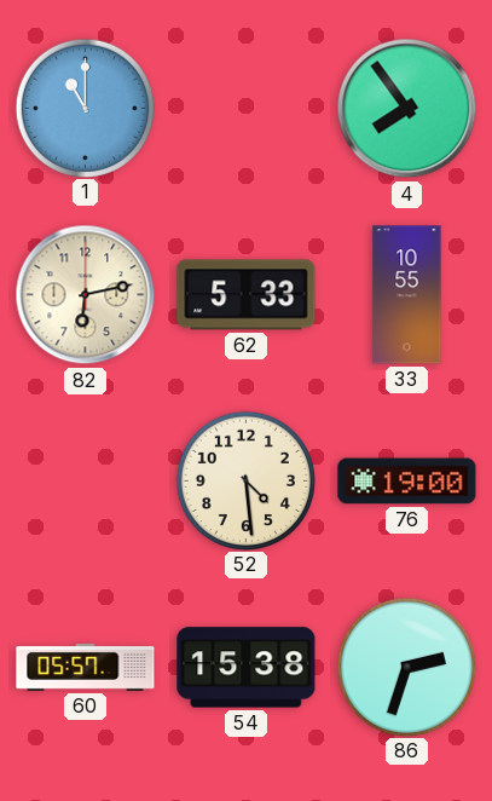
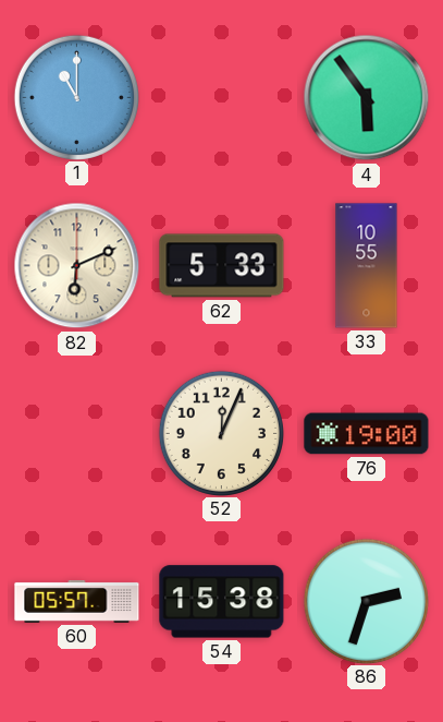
4: 7:54 -> 5:54 (367, 98)
82: 6:13 -> 6:11 (77, 266)
52: 4:29 -> 12:04 (221, 433)
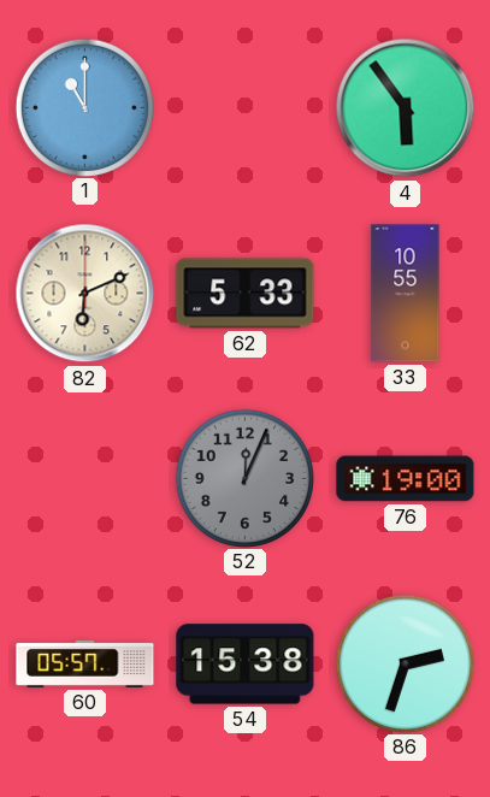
52 dial: cream -> grey (244, 478)
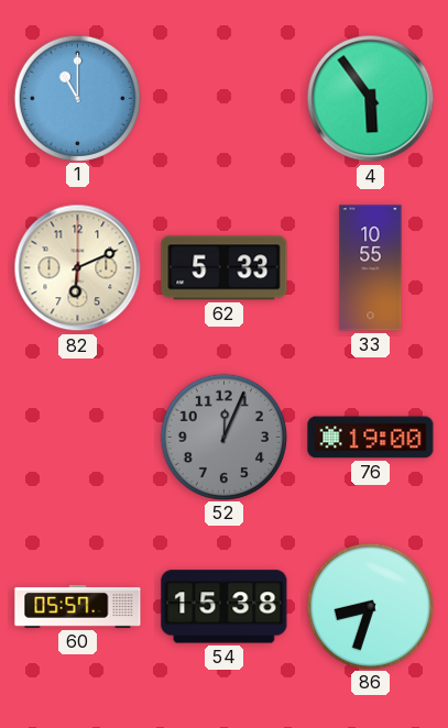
86: 2:33 -> 8:33 (370, 606)
